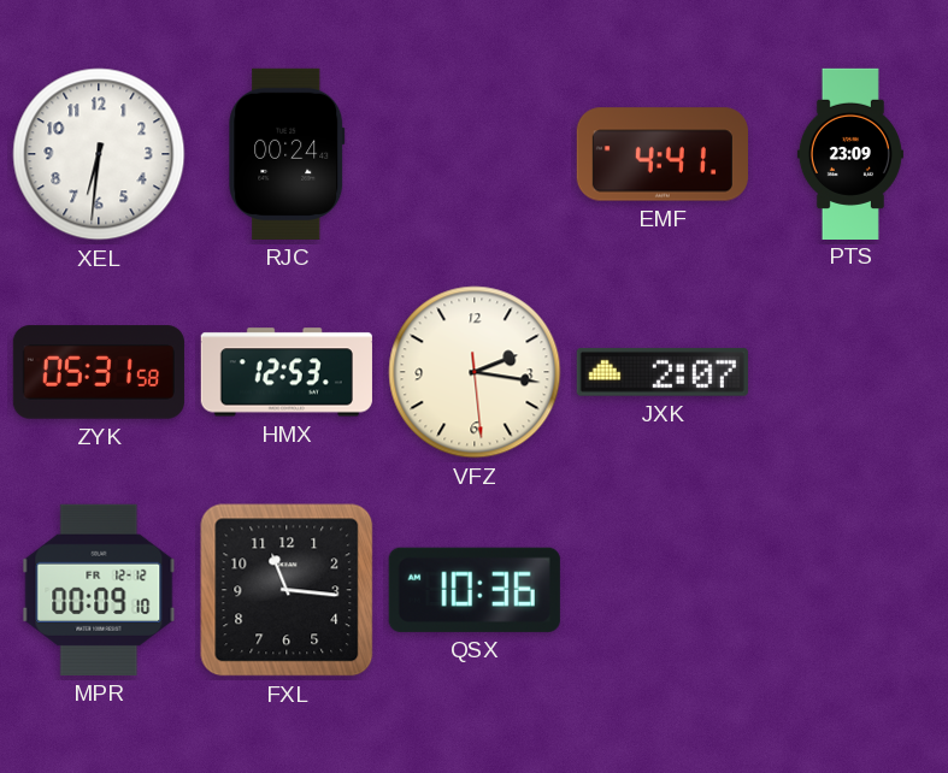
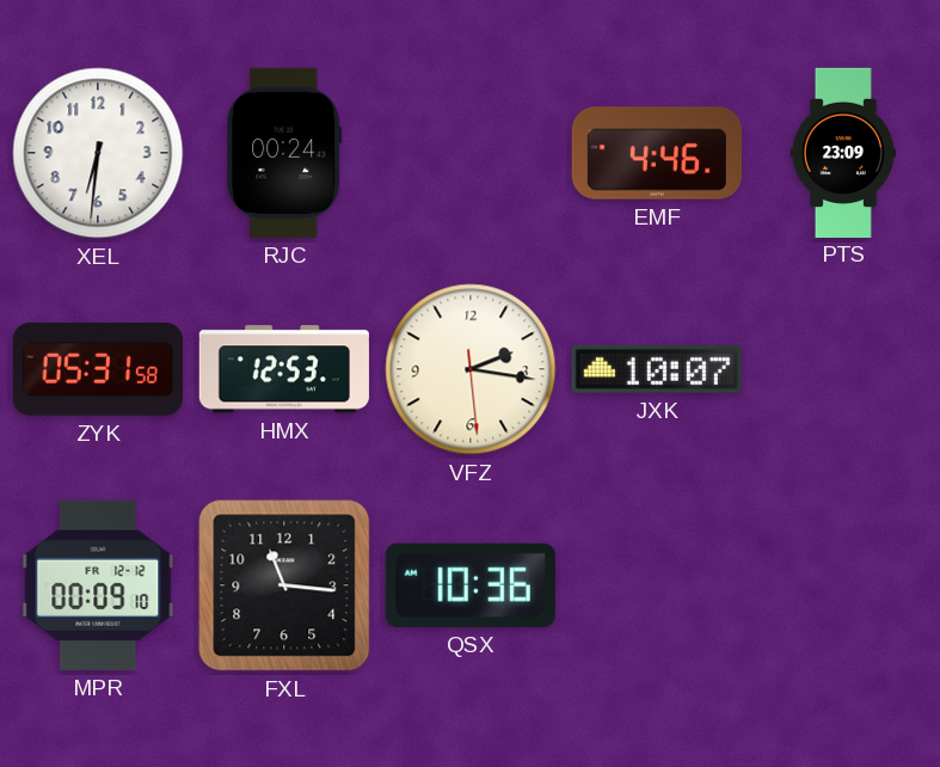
EMF: 4:41 -> 4:46 (657, 153)
JXK: 2:07 -> 10:07 (657, 369)
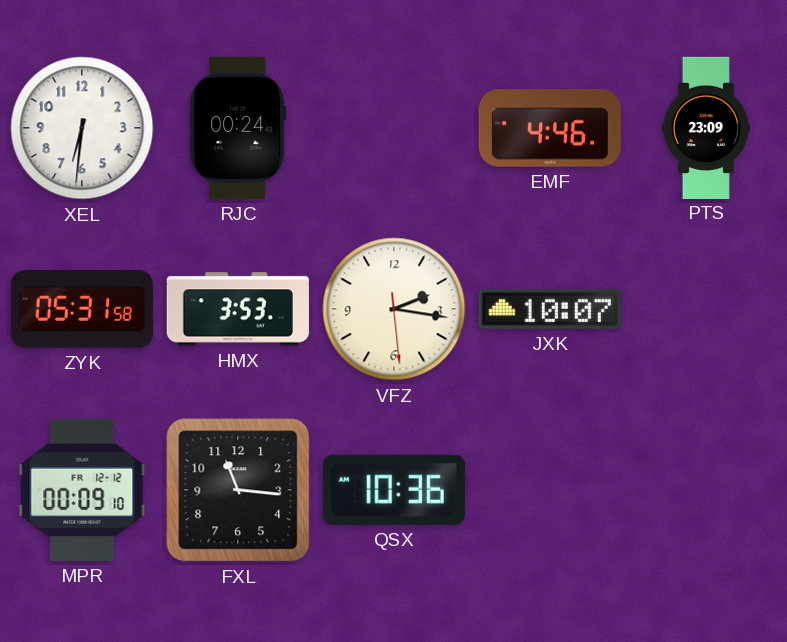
HMX: 12:53 -> 3:53 (238, 309)
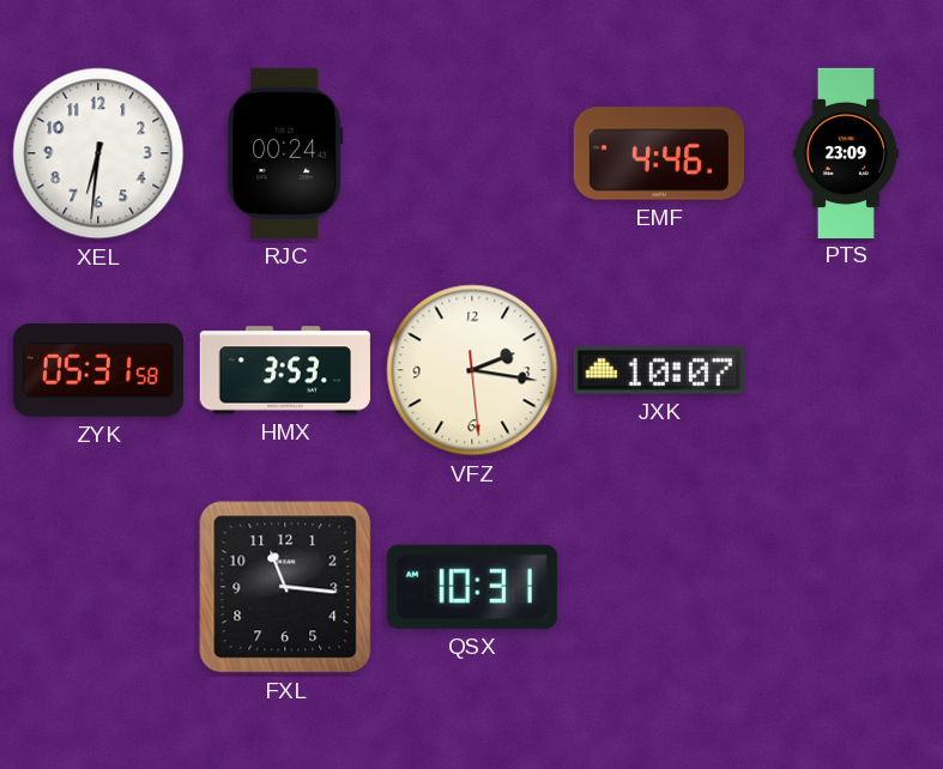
MPR: 00:09 -> none (82, 490)
QSX: 10:36 -> 10:31 (472, 587)
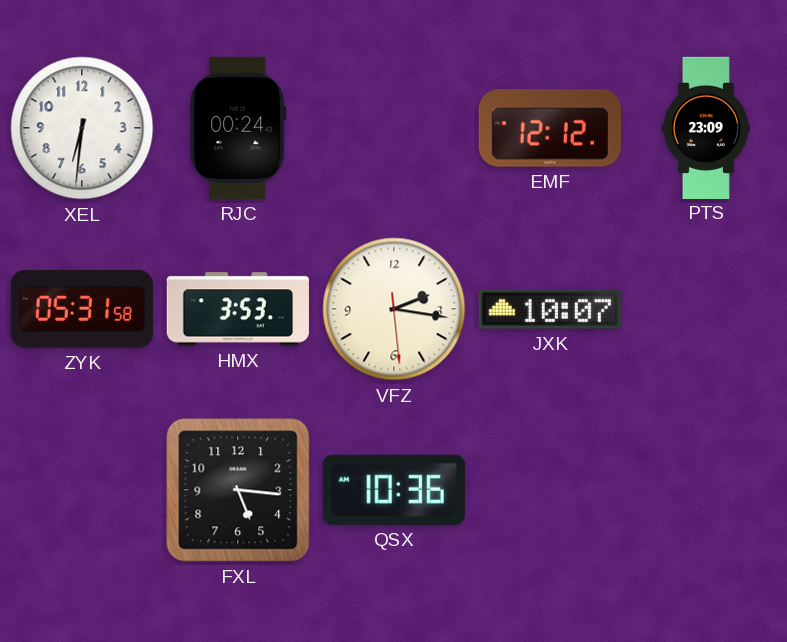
EMF: 4:46 -> 12:12 (550, 128)
FXL: 11:16 -> 5:16 (238, 490)
QSX: 10:31 -> 10:36 (394, 490)
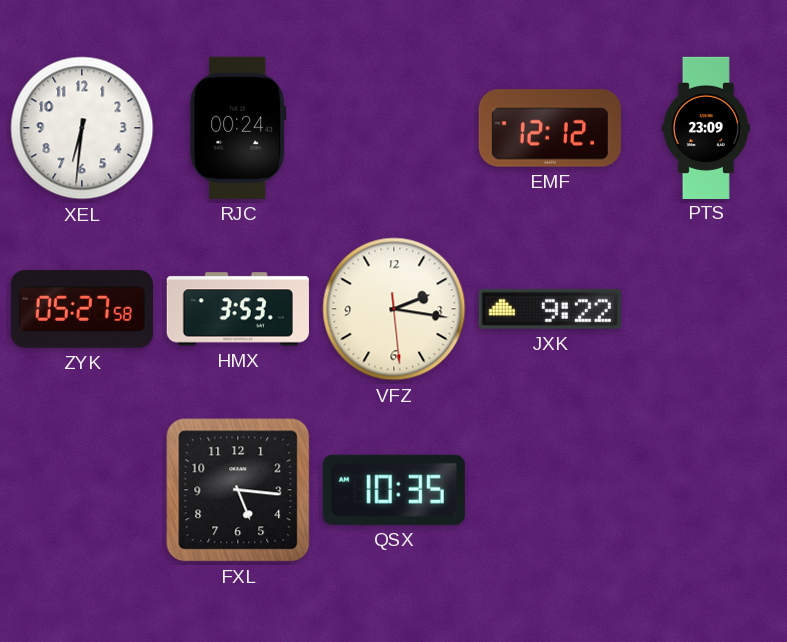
ZYK: 05:31 -> 05:27 (82, 309)
JXK: 10:07 -> 9:22 (550, 309)
QSX: 10:36 -> 10:35 (394, 490)
